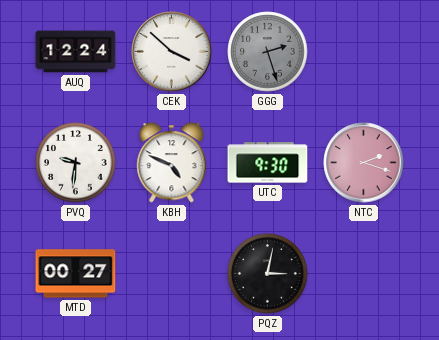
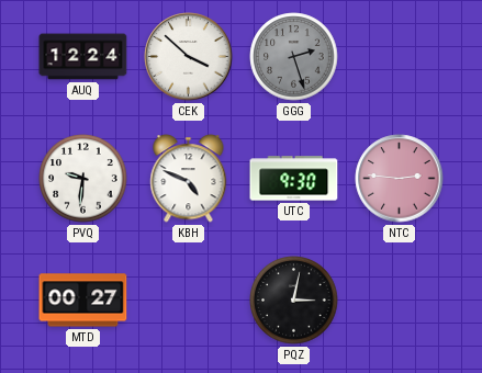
NTC: 2:18 -> 2:46 (400, 179)
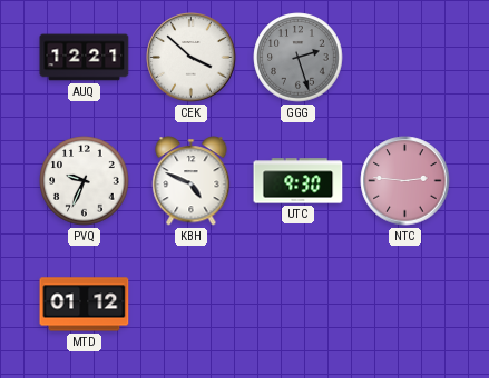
AUQ: 12:24 -> 12:21 (85, 58)
PVQ: 9:31 -> 9:34 (85, 181)
MTD: 00:27 -> 01:12 (85, 305)
PQZ: 3:02 -> none (294, 301)
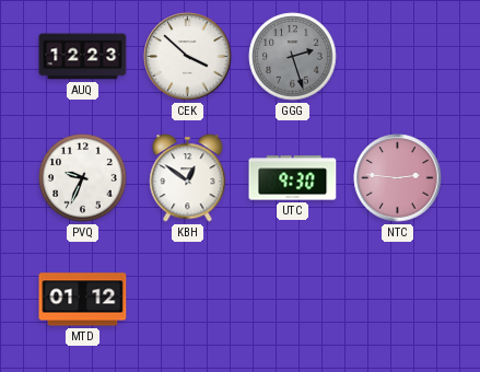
AUQ: 12:21 -> 12:23 (83, 57)
KBH: 4:49 -> 12:51 (188, 178)
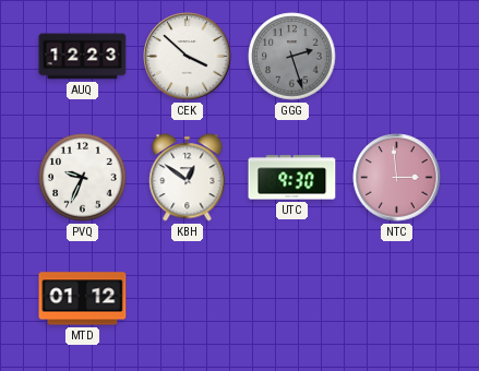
NTC: 2:46 -> 2:59 (397, 178)
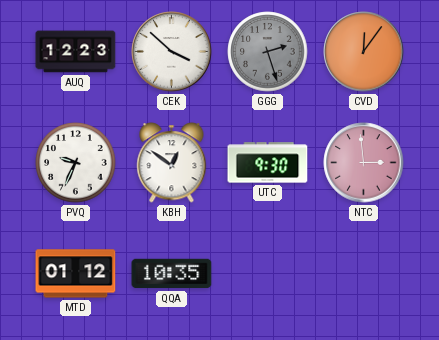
CVD: none -> 12:06 (364, 52)
QQA: none -> 10:35 (172, 274)
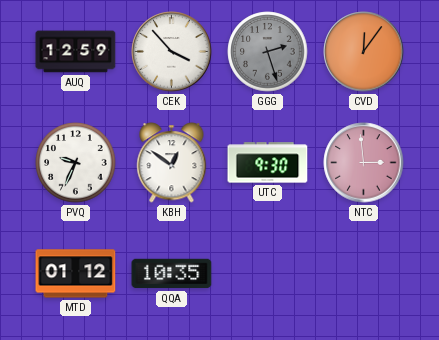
AUQ: 12:23 -> 12:59 (76, 52)
CEK: 3:52 -> 3:53 (172, 52)
